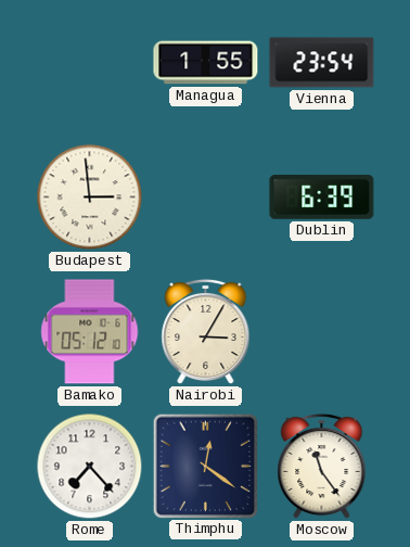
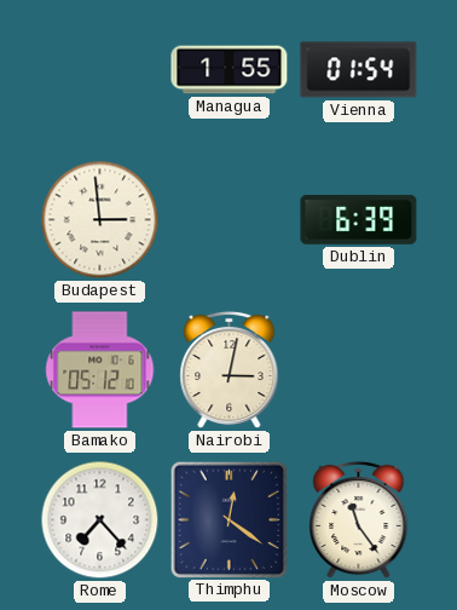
Vienna: 23:54 -> 01:54 (359, 70)
Nairobi: 3:05 -> 3:02 (230, 370)
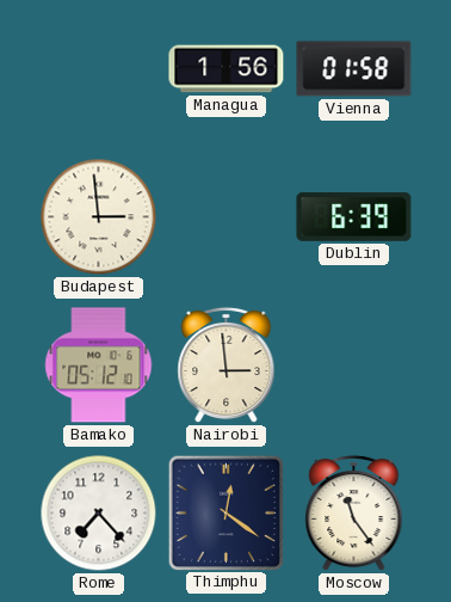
Managua: 1:55 -> 1:56 (227, 69)
Vienna: 01:54 -> 01:58 (354, 69)
Nairobi: 3:02 -> 2:59 (227, 365)
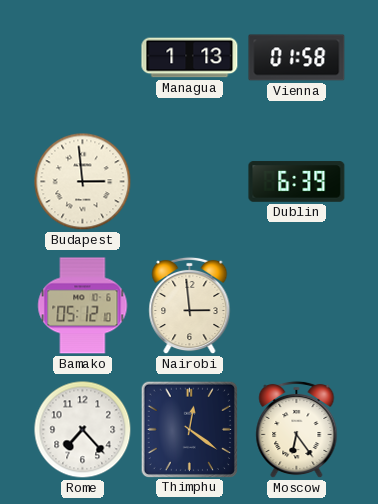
Managua: 1:56 -> 1:13 (190, 58)
Moscow: 11:24 -> 6:24 (297, 430)
